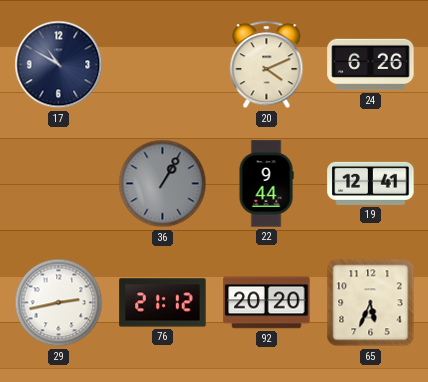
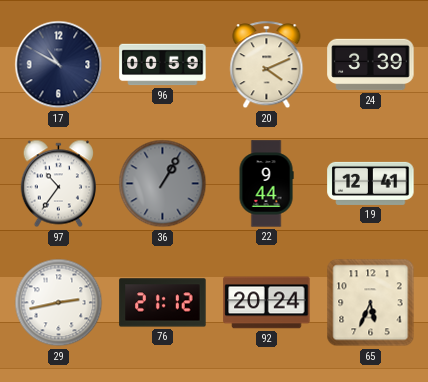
96: none -> 00:59 (163, 65)
24: 6:26 -> 3:39 (371, 65)
97: none -> 10:36 (58, 184)
92: 20:20 -> 20:24 (267, 303)
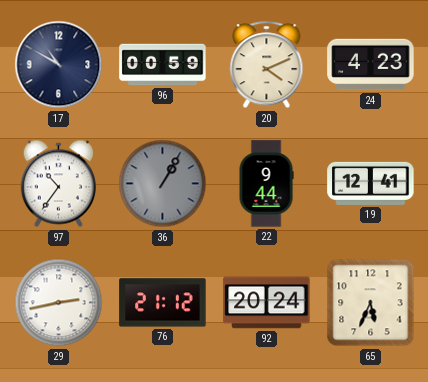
24: 3:39 -> 4:23 (371, 65)
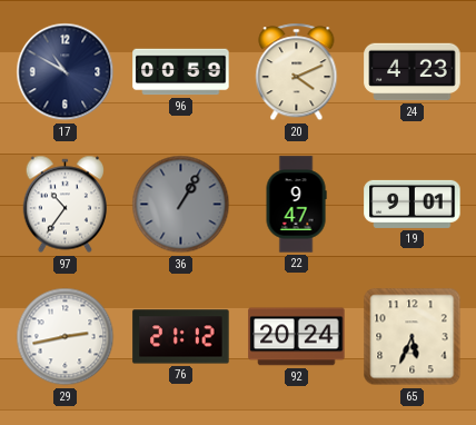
22: 9:44 -> 9:47 (296, 205)
19: 12:41 -> 9:01 (413, 204)
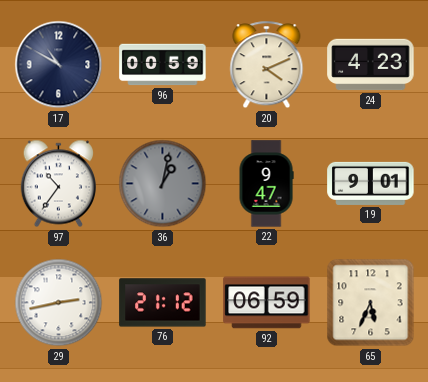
36: 1:05 -> 1:02 (163, 184)
92: 20:24 -> 06:59 (267, 303)
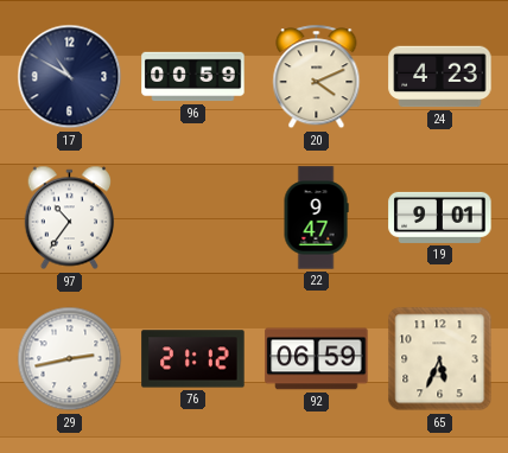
36: 1:02 -> none (163, 184)
